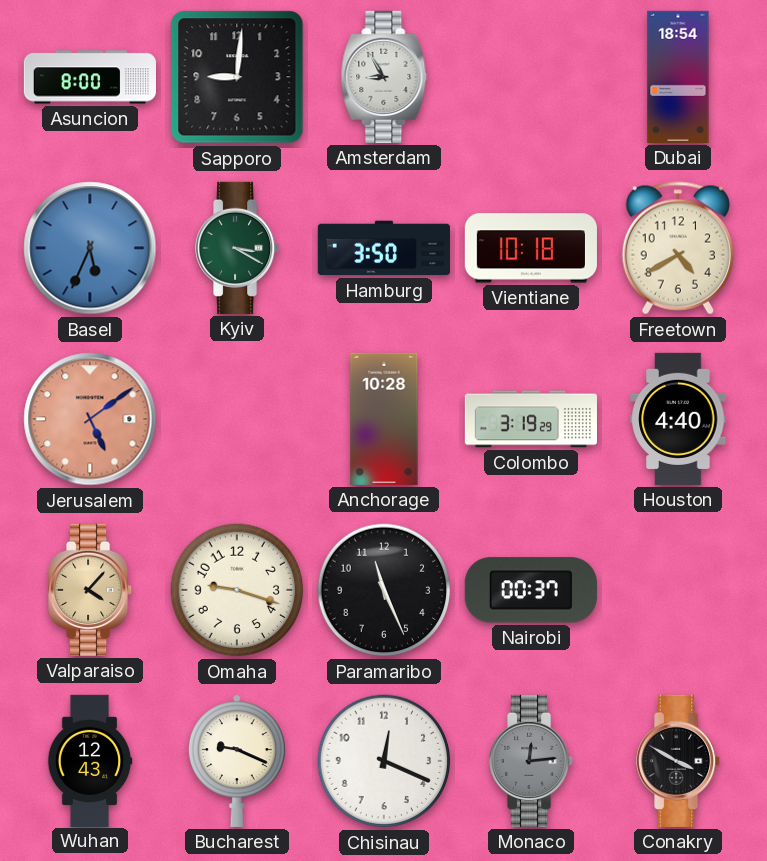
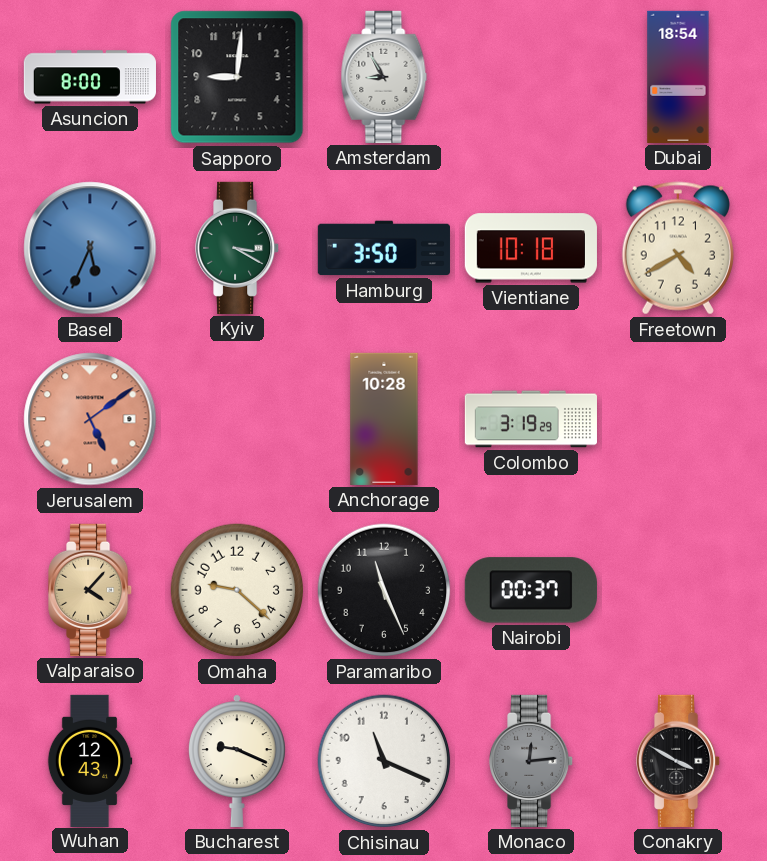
Houston: 4:40 -> none (678, 419)
Omaha: 9:18 -> 9:22 (237, 590)
Chisinau: 12:19 -> 11:19 (384, 761)
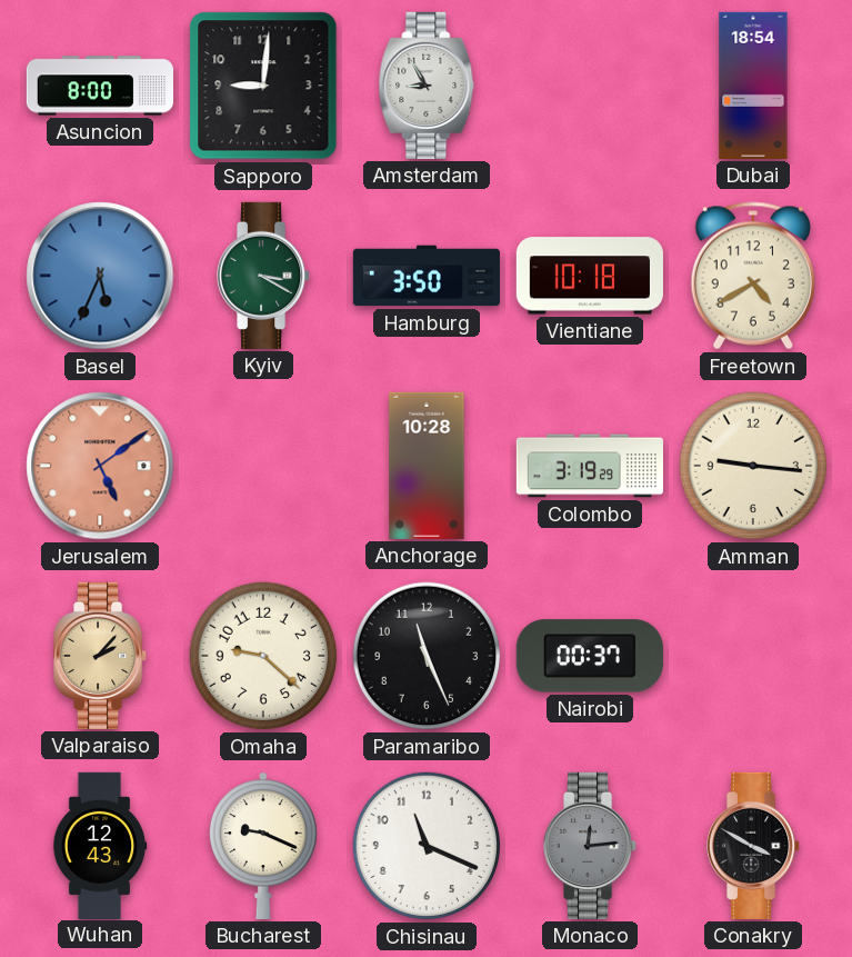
Amman: none -> 9:16 (753, 466)
Valparaiso: 4:07 -> 2:07 (101, 656)
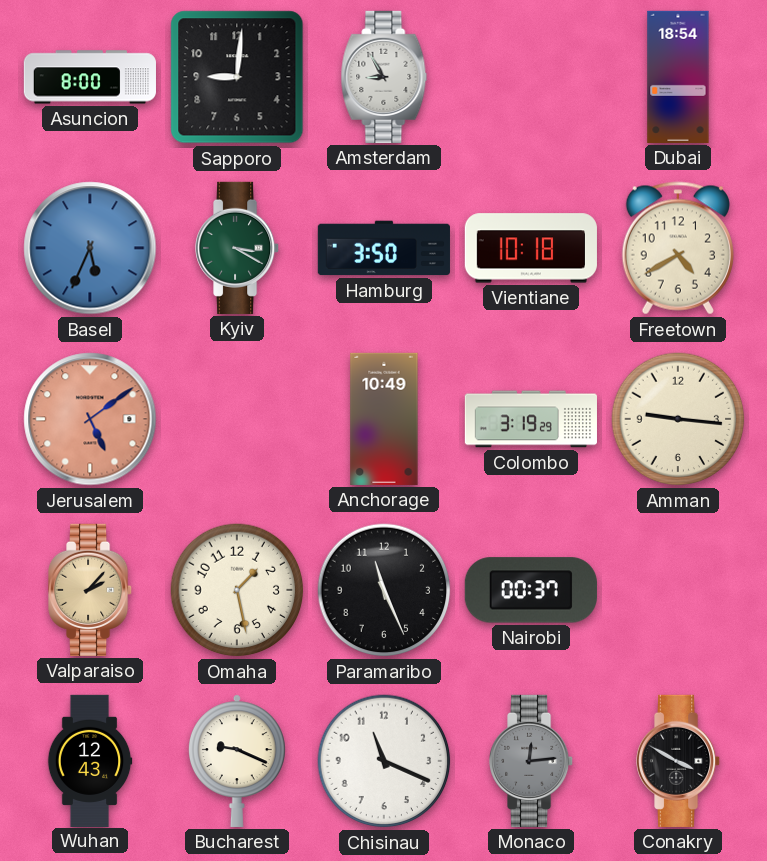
Anchorage: 10:28 -> 10:49 (384, 419)
Omaha: 9:22 -> 1:28 (237, 590)
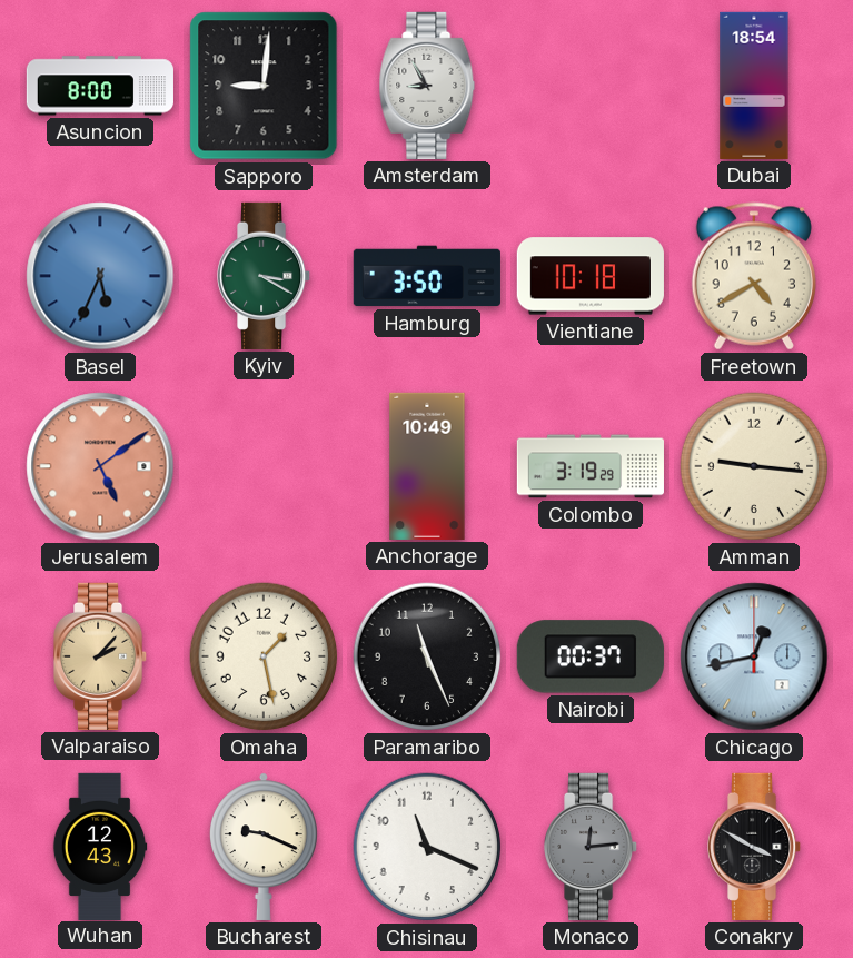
Chicago: none -> 12:43 (754, 656)
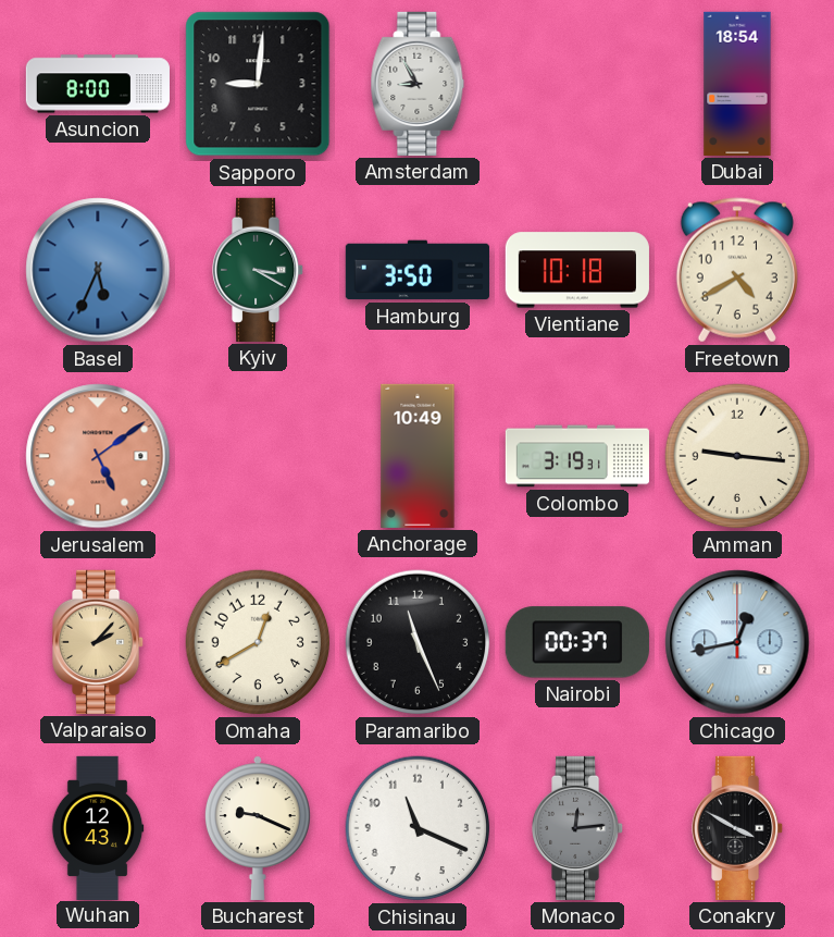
Colombo: 3:19:29 -> 3:19:31 (577, 456)
Omaha: 1:28 -> 12:40 (258, 642)
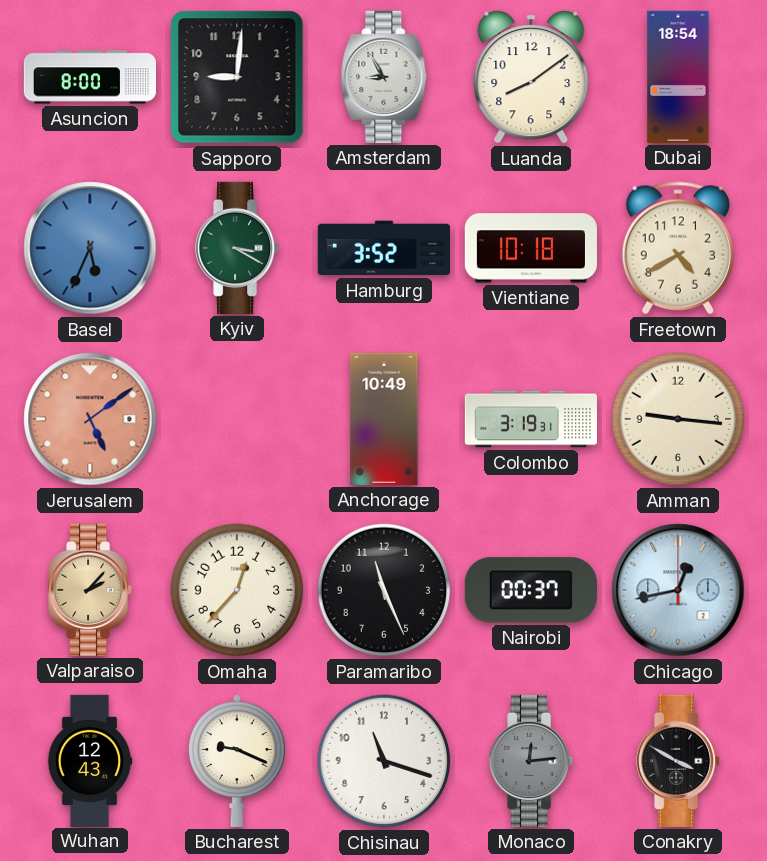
Luanda: none -> 8:09 (531, 77)
Hamburg: 3:50 -> 3:52 (384, 248)
Omaha: 12:40 -> 12:37 (237, 590)
Chisinau: 11:19 -> 11:18 (384, 761)
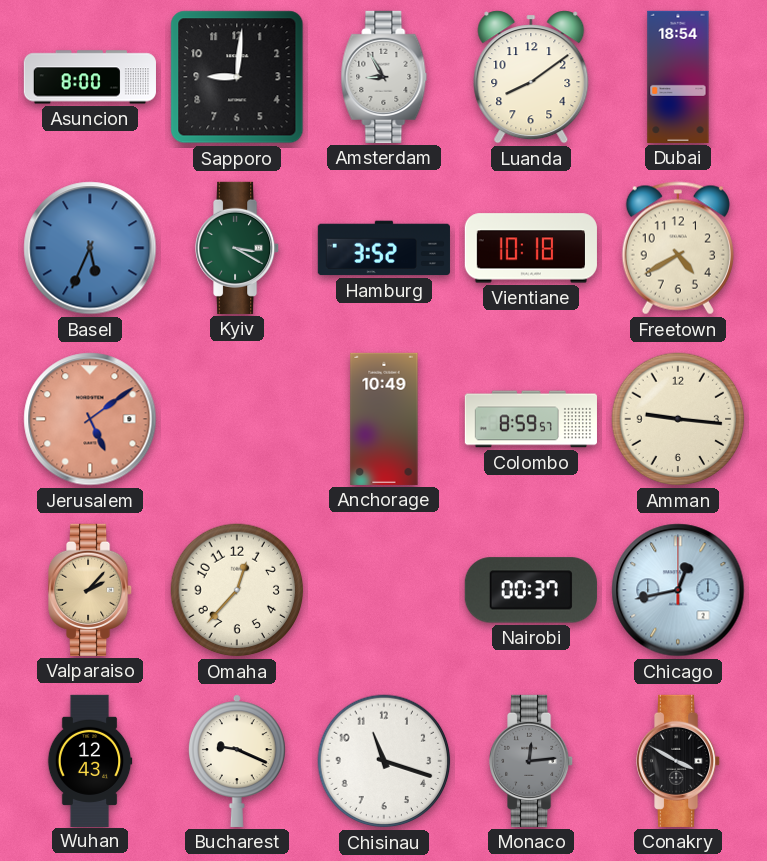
Colombo: 3:19 -> 8:59 (531, 419)
Paramaribo: 11:26 -> none (384, 590)
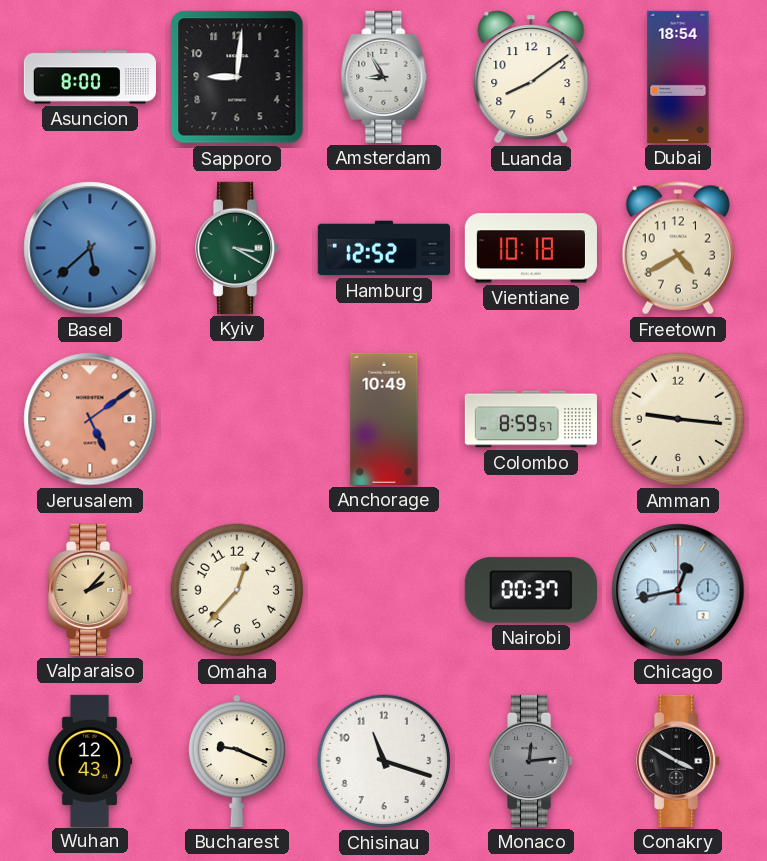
Basel: 5:34 -> 5:38 (90, 248)
Hamburg: 3:52 -> 12:52 (384, 248)
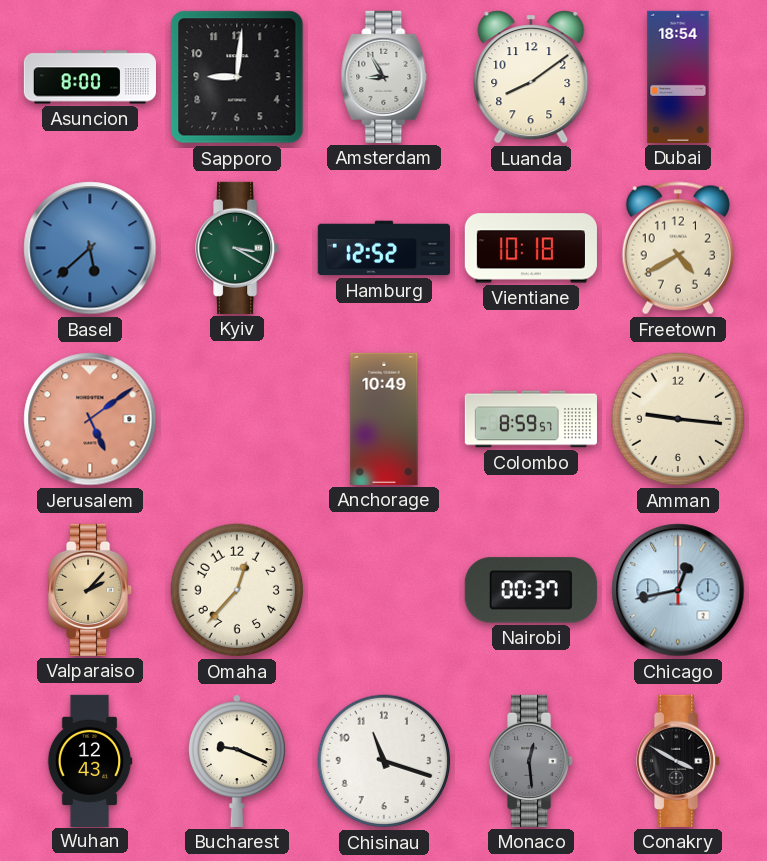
Monaco: 12:14 -> 12:29 (532, 761)
